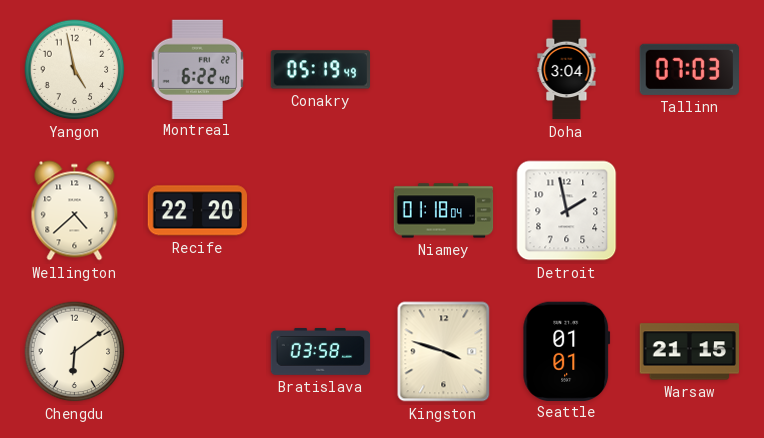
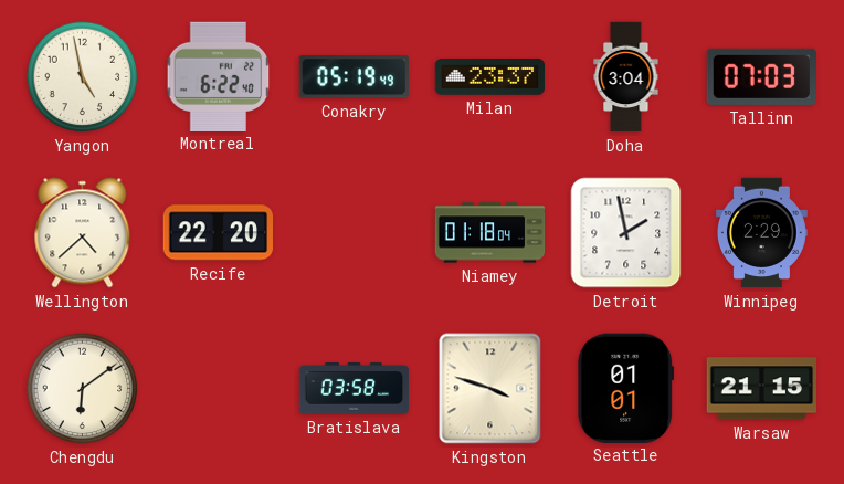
Milan: none -> 23:37 (490, 77)
Winnipeg: none -> 2:29 (761, 233)
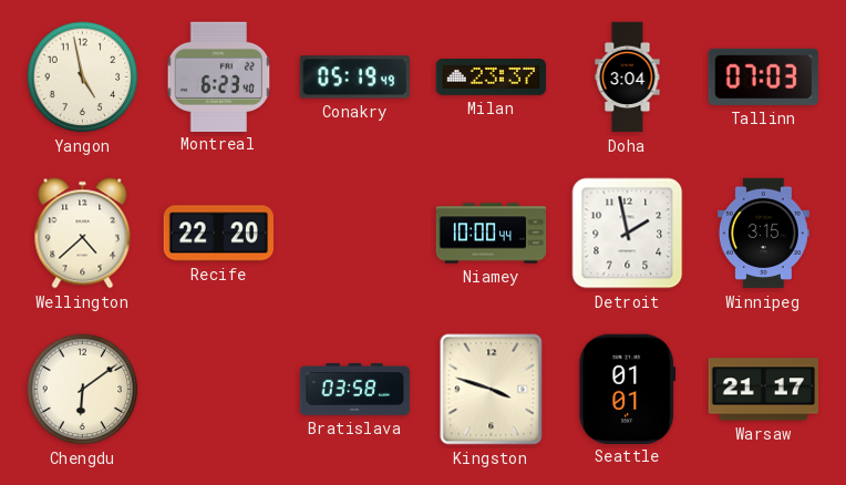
Montreal: 6:22 -> 6:23 (219, 76)
Niamey: 01:18 -> 10:00 (492, 234)
Winnipeg: 2:29 -> 3:15 (763, 234)
Warsaw: 21:15 -> 21:17 (763, 390)
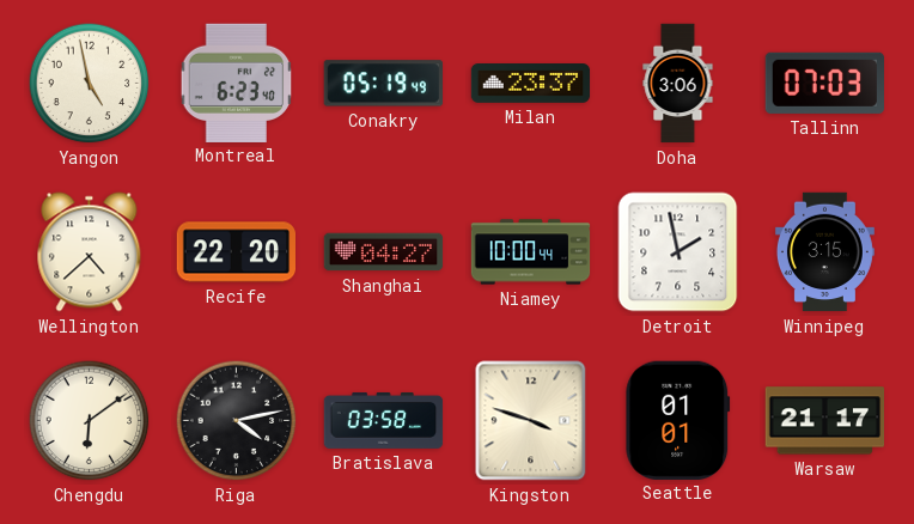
Doha: 3:04 -> 3:06 (678, 84)
Shanghai: none -> 04:27 (384, 252)
Riga: none -> 4:13 (237, 421)
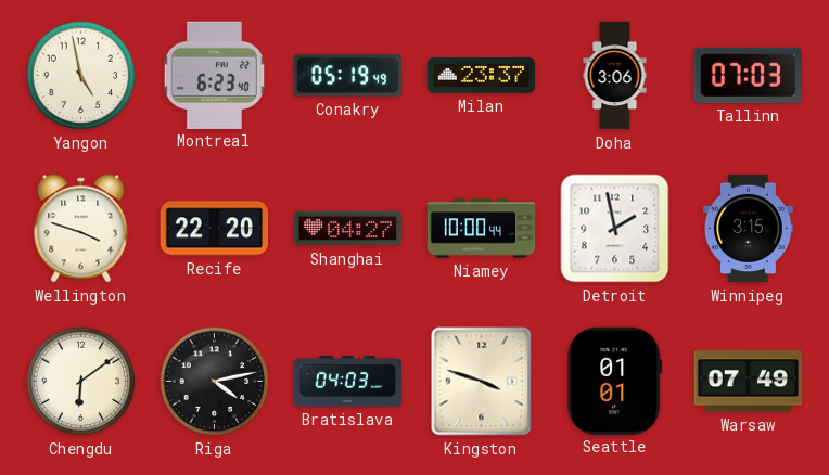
Wellington: 4:38 -> 3:48 (81, 229)
Bratislava: 03:58 -> 04:03 (348, 381)
Warsaw: 21:17 -> 07:49 (748, 382)
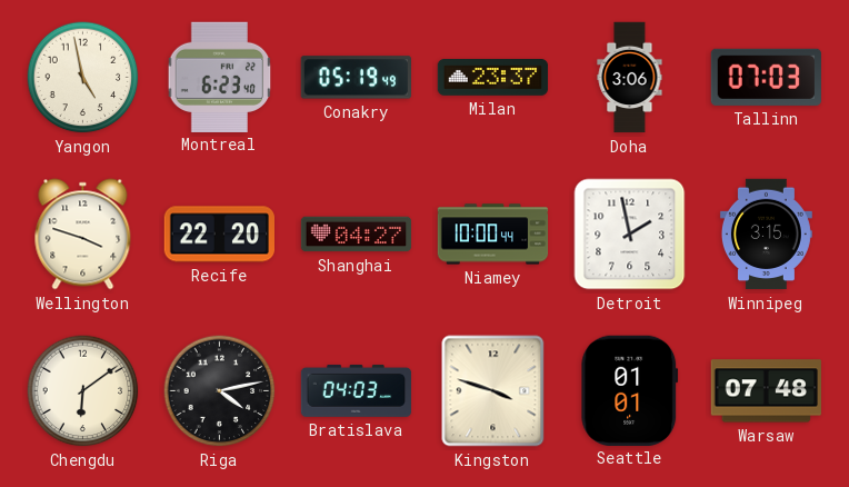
Warsaw: 07:49 -> 07:48 (766, 391)
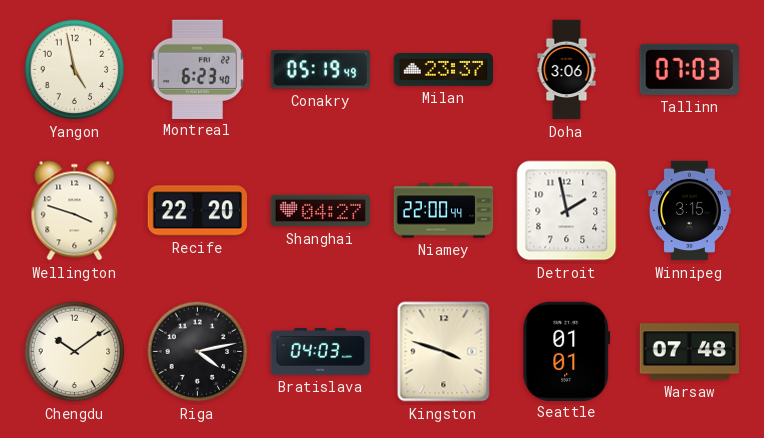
Niamey: 10:00 -> 22:00 (444, 211)
Chengdu: 6:09 -> 10:09 (75, 352)
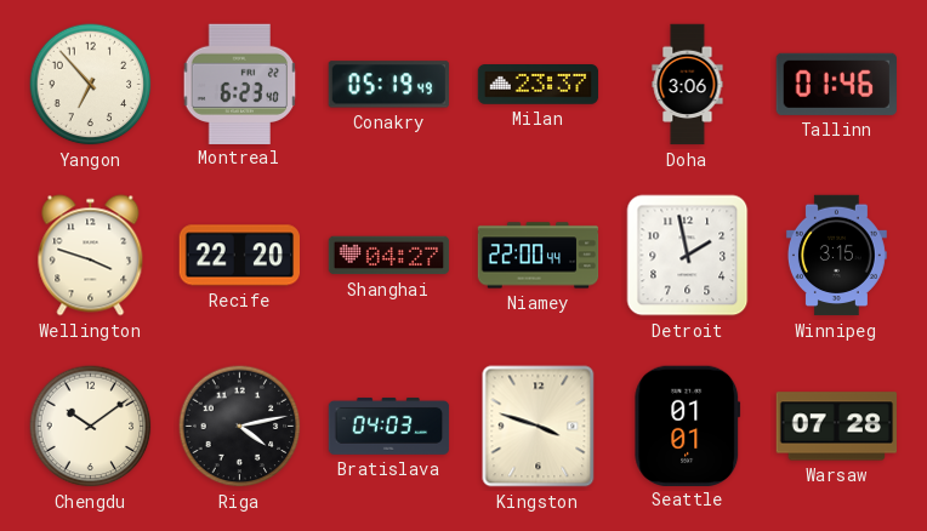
Yangon: 4:58 -> 6:53 (91, 85)
Tallinn: 07:03 -> 01:46 (836, 84)
Warsaw: 07:48 -> 07:28 (836, 427)
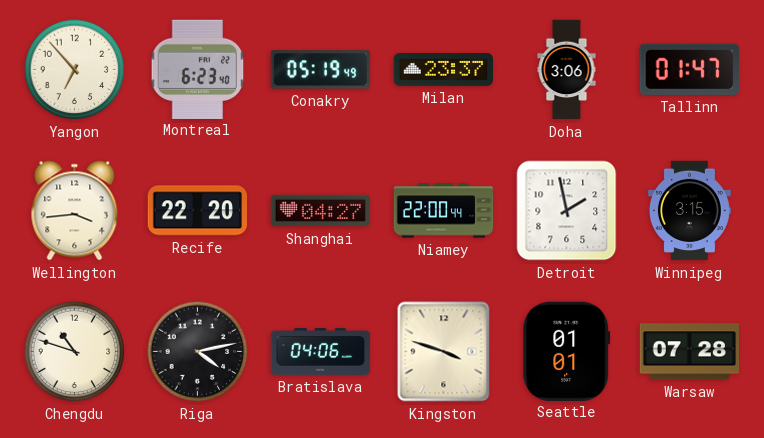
Tallinn: 01:46 -> 01:47 (689, 69)
Wellington: 3:48 -> 3:44 (75, 211)
Chengdu: 10:09 -> 10:48 (75, 352)
Bratislava: 04:03 -> 04:06 (321, 351)
